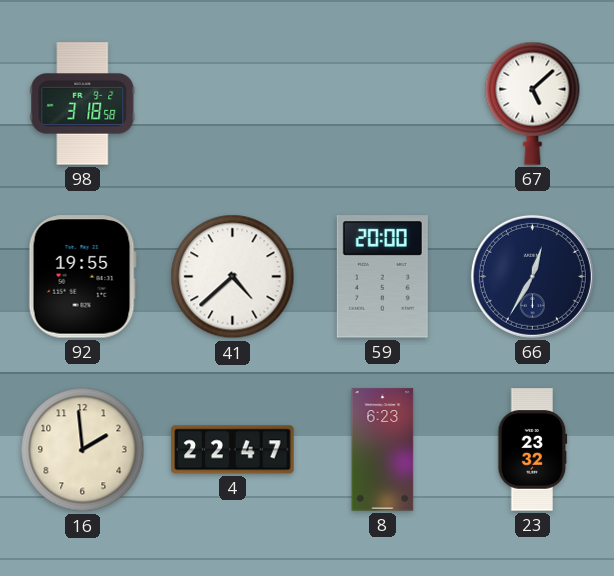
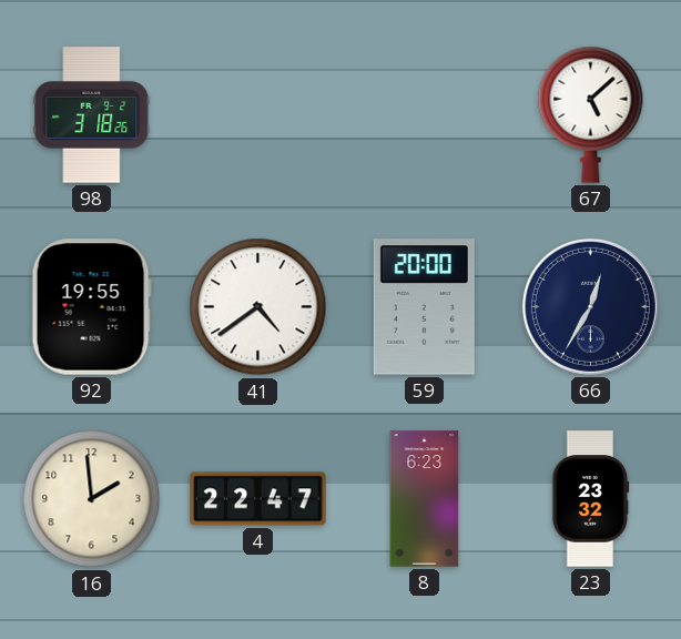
98: 3:18:58 -> 3:18:26 (92, 115)
41: 4:38 -> 4:39 (258, 307)
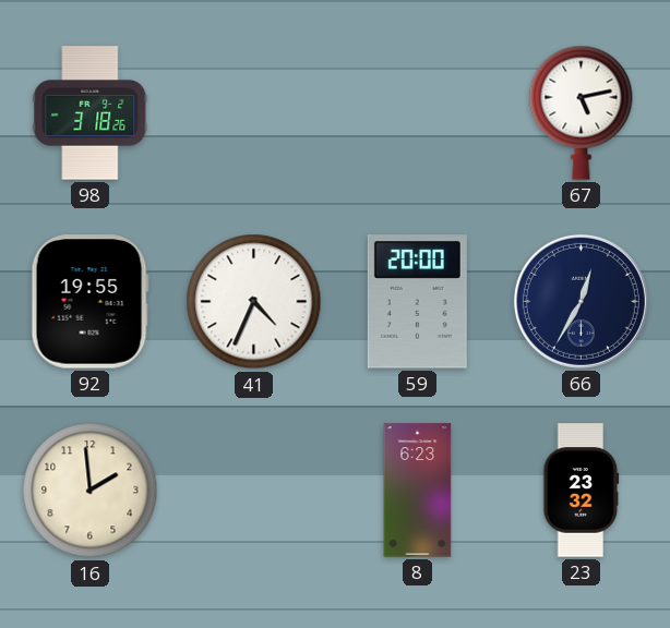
67: 5:08 -> 5:13 (582, 112)
41: 4:39 -> 4:34 (254, 302)
4: 22:47 -> none (258, 499)
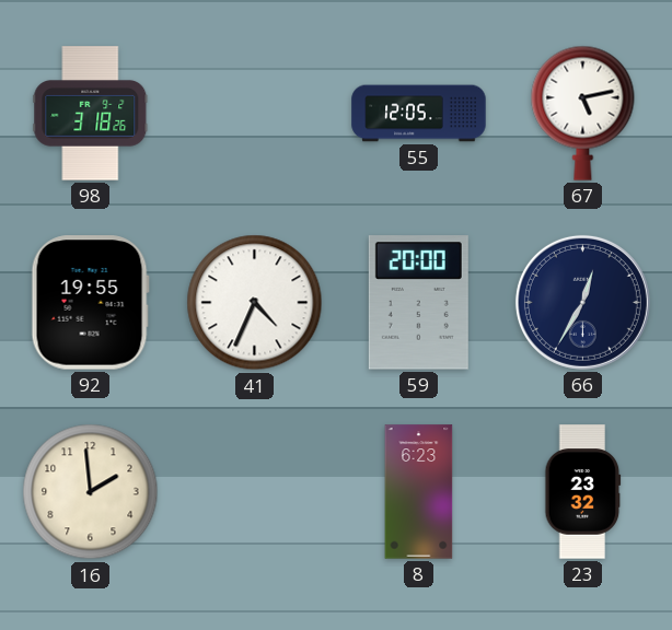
55: none -> 12:05 (419, 114)
